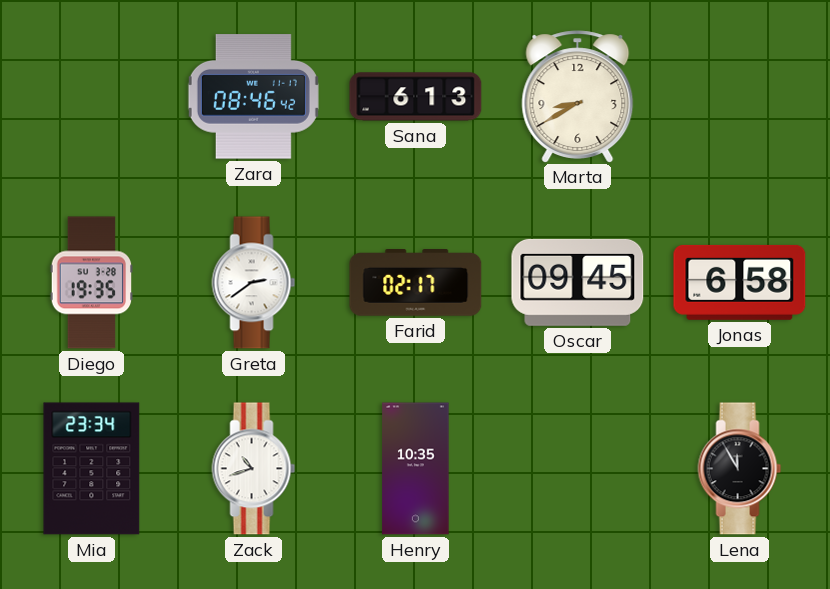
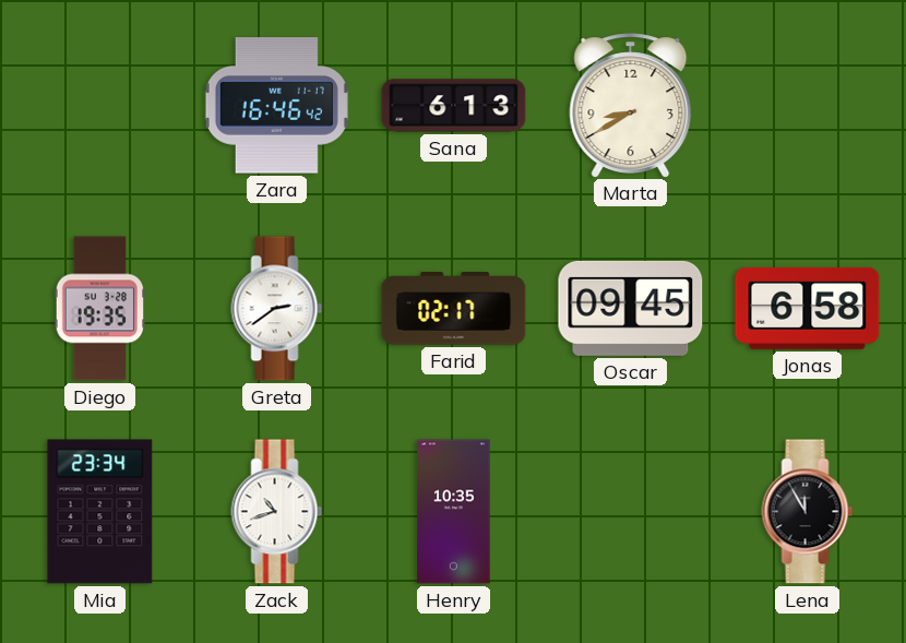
Zara: 08:46 -> 16:46 (276, 106)
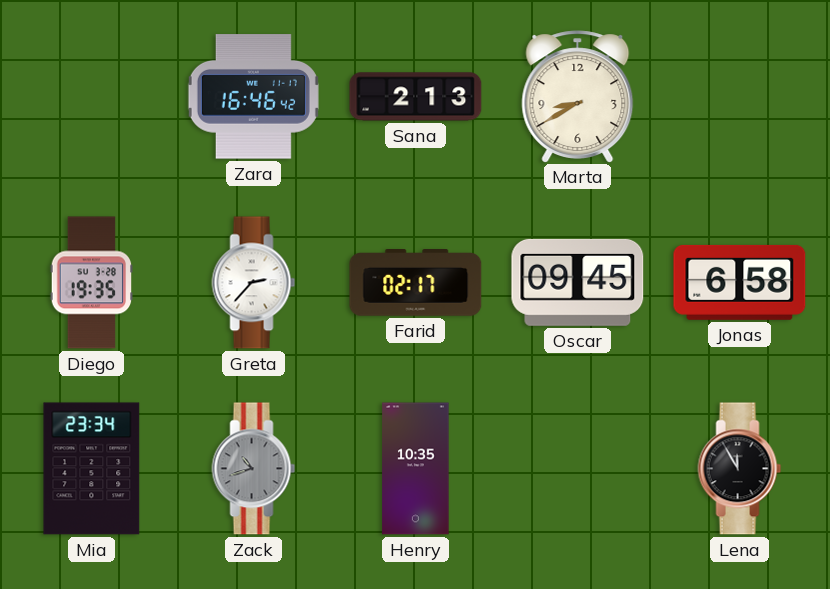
Sana: 6:13 -> 2:13 (416, 97)
Greta: 2:39 -> 2:37 (254, 283)
Zack dial: white -> grey (254, 469)
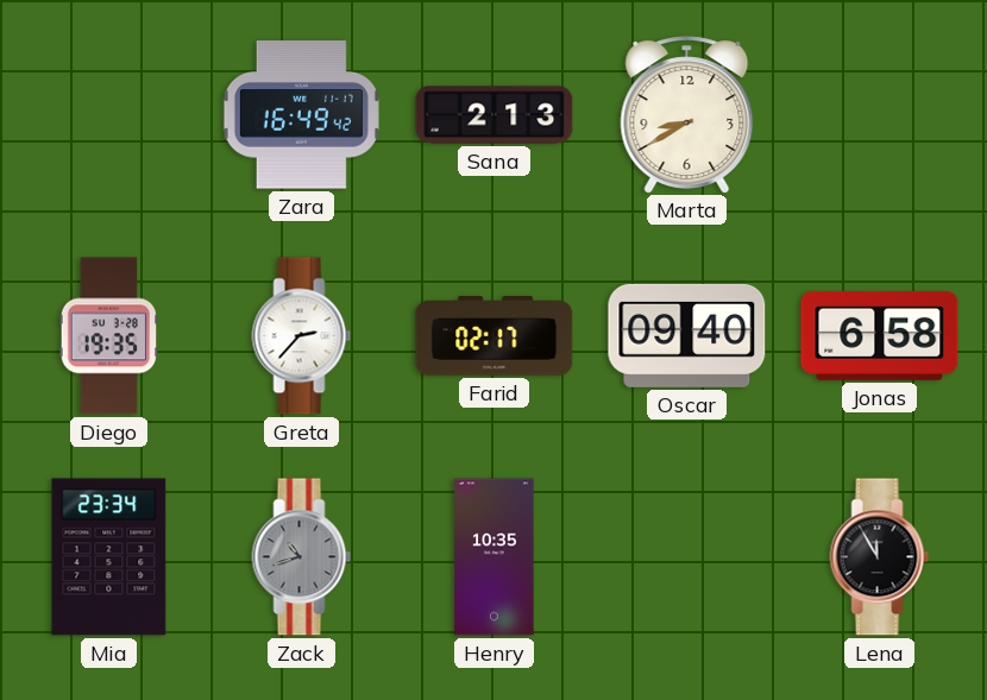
Zara: 16:46 -> 16:49 (301, 115)
Oscar: 09:45 -> 09:40 (687, 335)
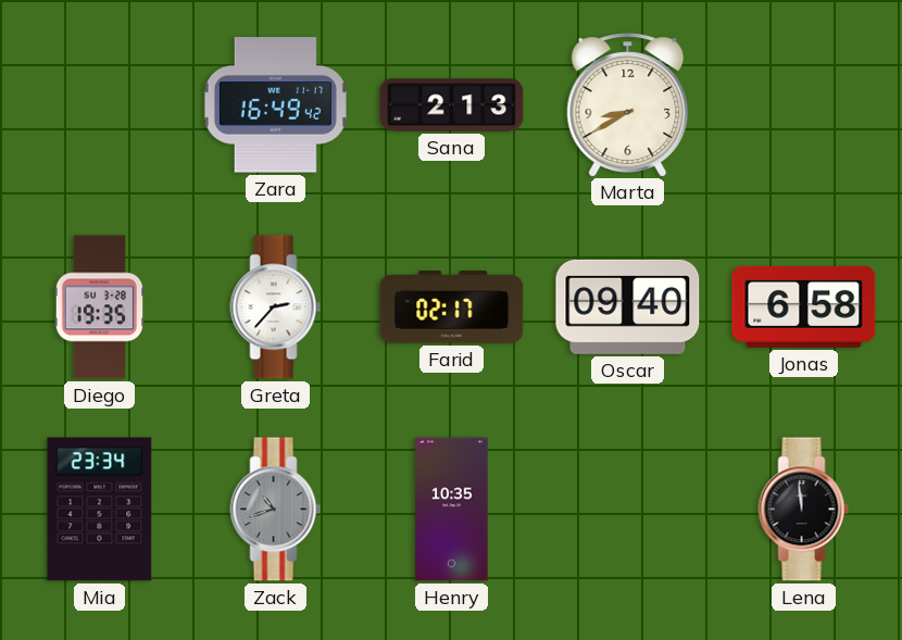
Lena: 11:55 -> 11:59 (804, 510)
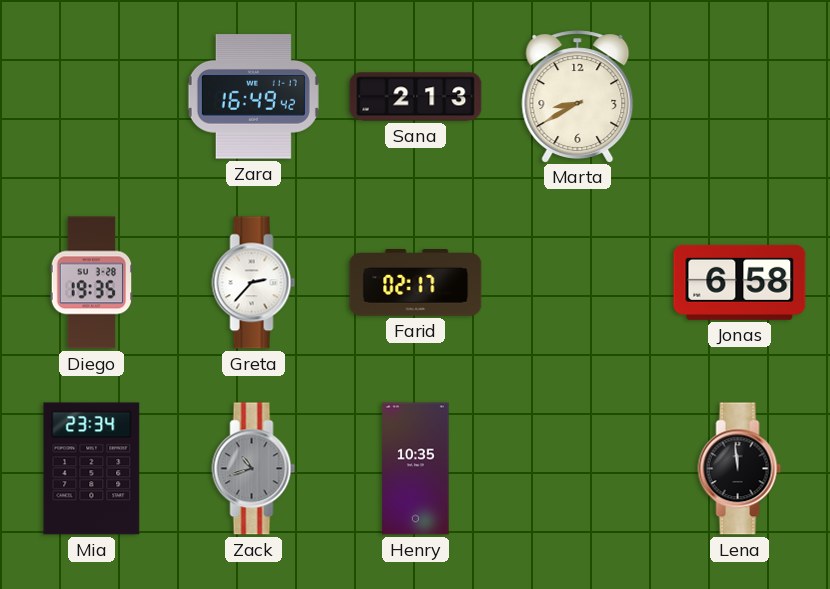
Oscar: 09:40 -> none (628, 306)
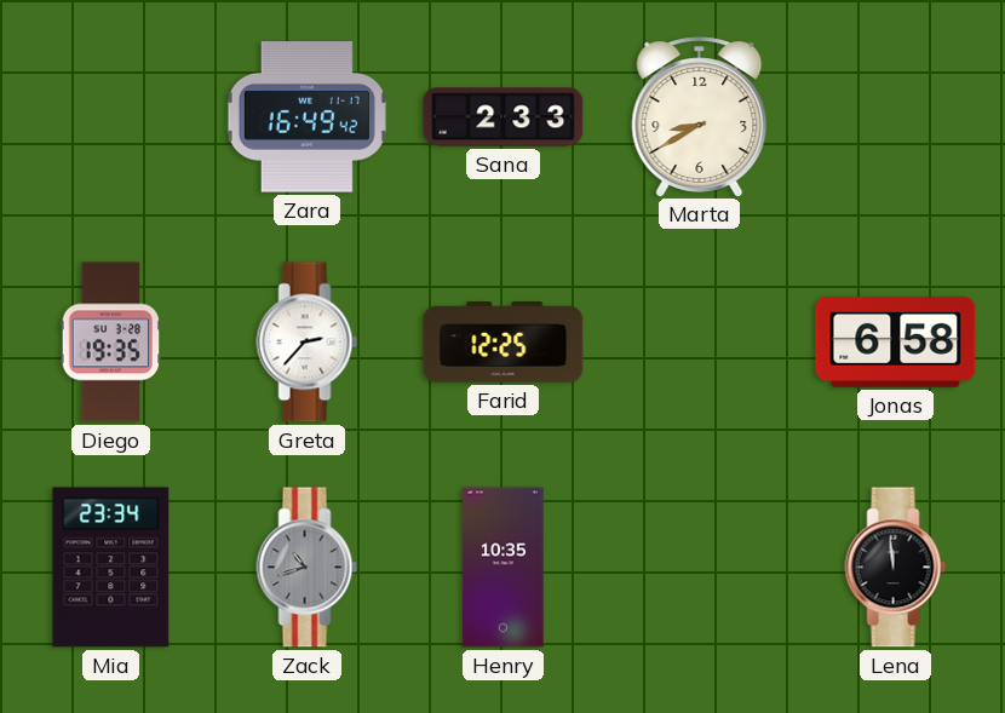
Sana: 2:13 -> 2:33 (504, 117)
Farid: 02:17 -> 12:25 (504, 343)
